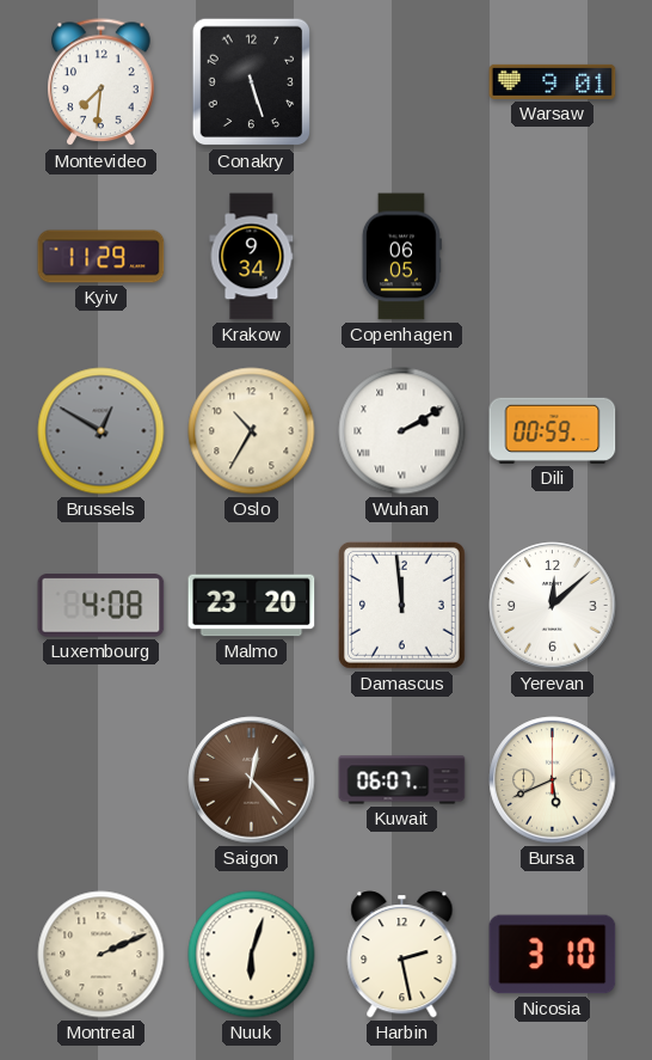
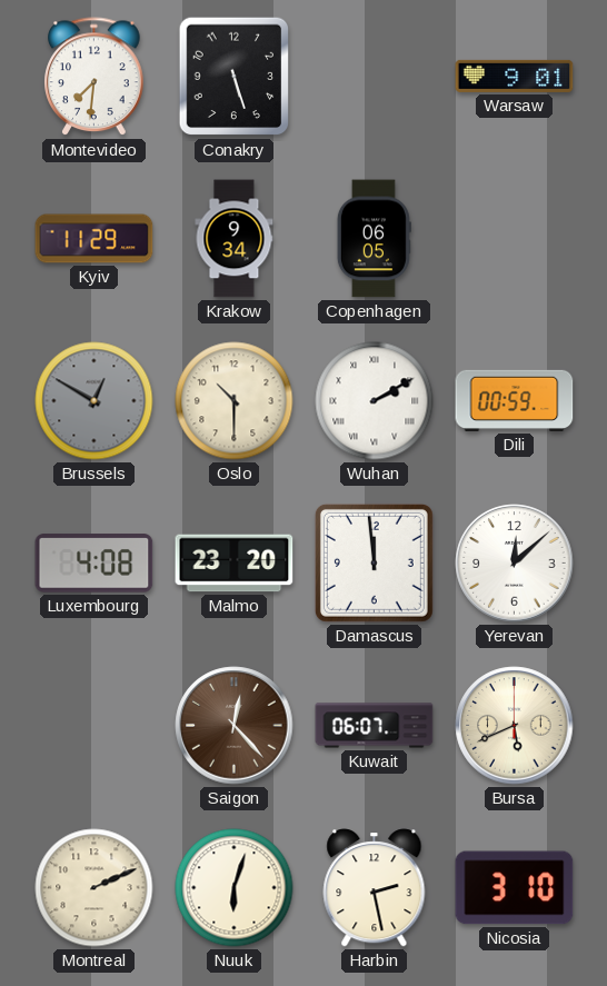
Oslo: 10:35 -> 10:30 (235, 401)
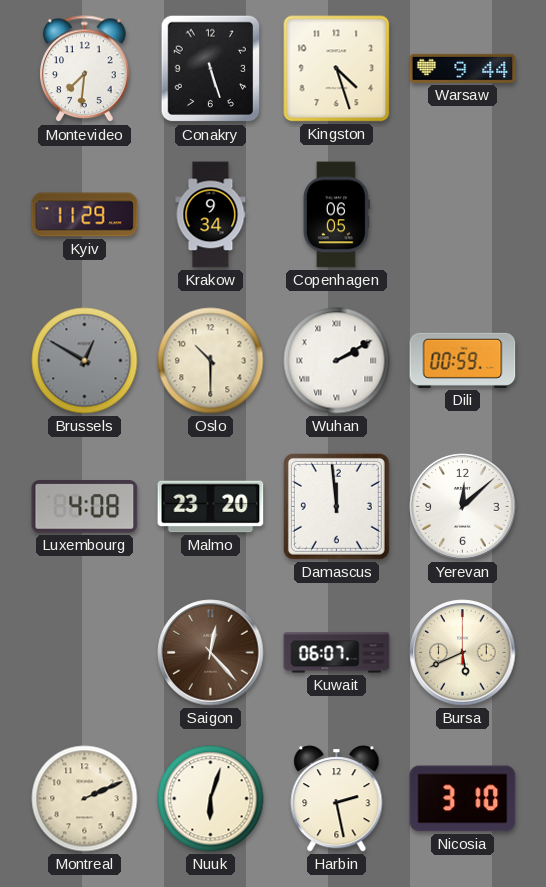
Kingston: none -> 4:27 (337, 69)
Warsaw: 9:01 -> 9:44 (463, 68)
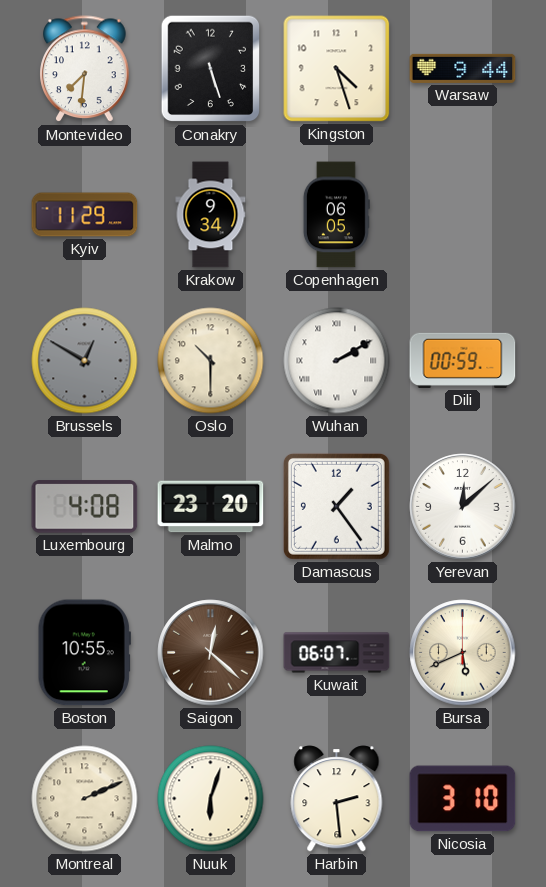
Damascus: 11:59 -> 1:24 (336, 506)
Boston: none -> 10:55 (84, 653)
Saigon: 12:23 -> 12:22 (211, 653)
Harbin: 2:28 -> 2:29 (337, 799)
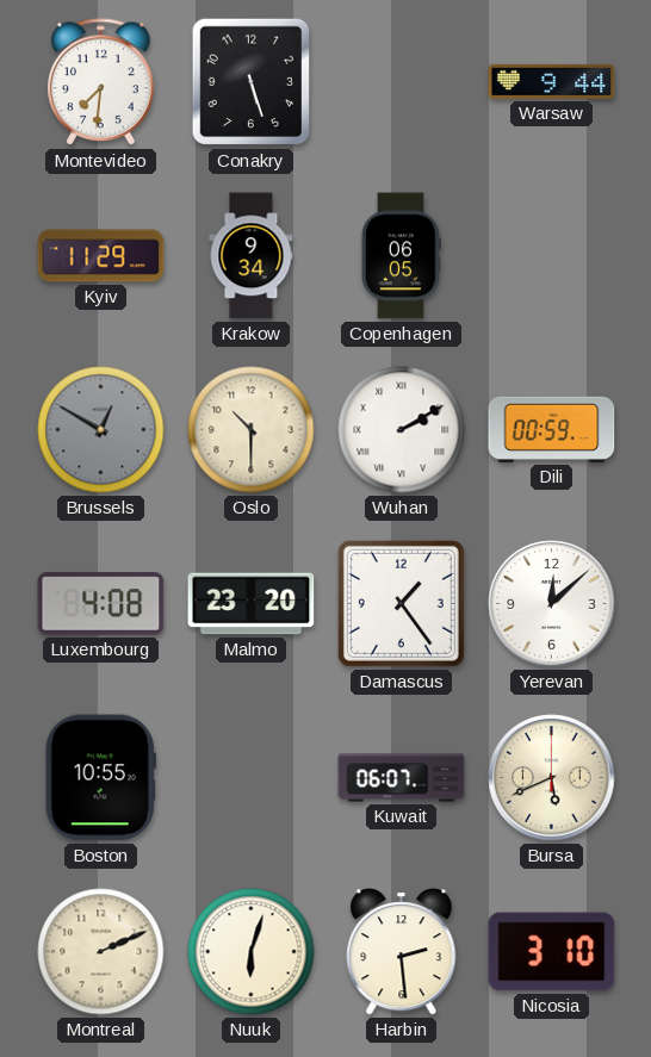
Kingston: 4:27 -> none (337, 69)
Saigon: 12:22 -> none (211, 653)
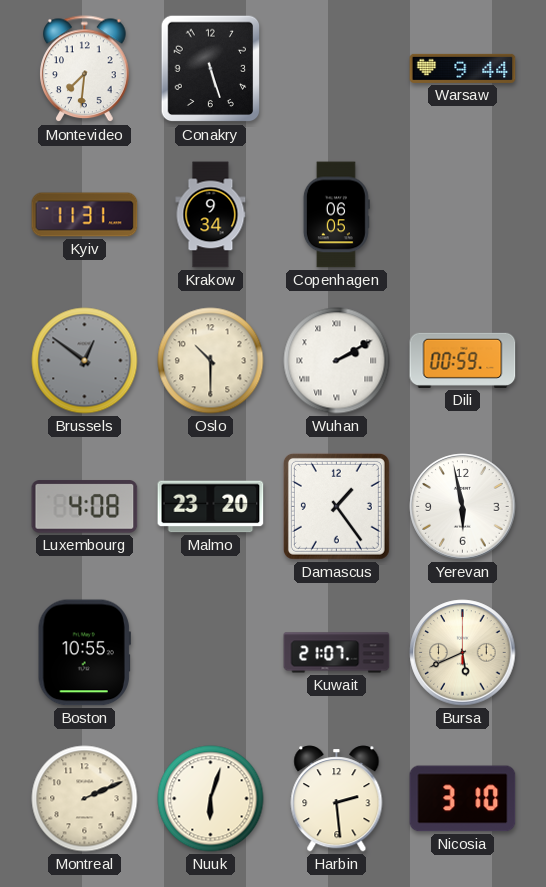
Kyiv: 11:29 -> 11:31 (85, 215)
Brussels: 12:50 -> 12:51 (85, 361)
Yerevan: 12:08 -> 5:58 (463, 507)
Kuwait: 06:07 -> 21:07 (337, 653)
